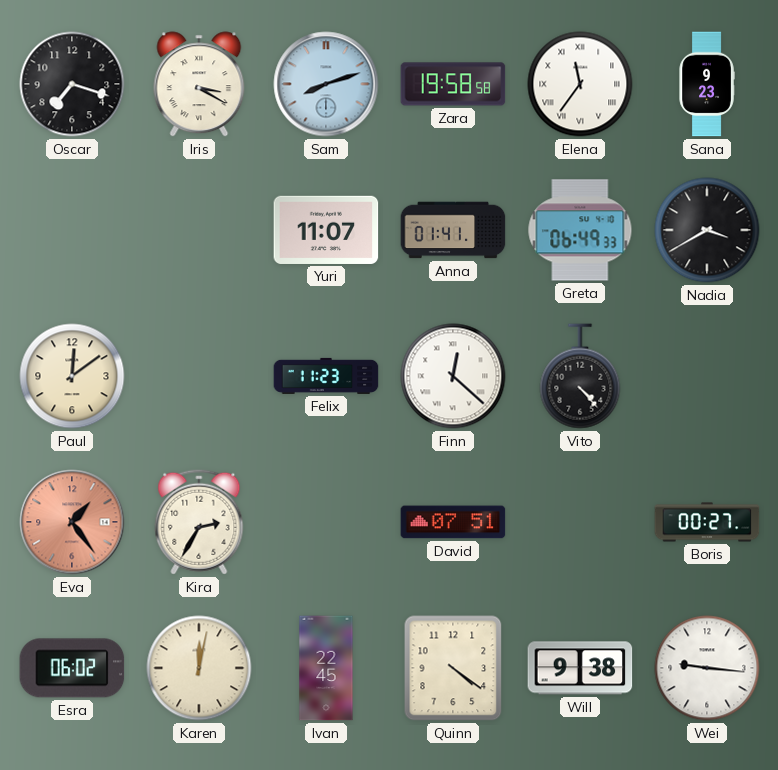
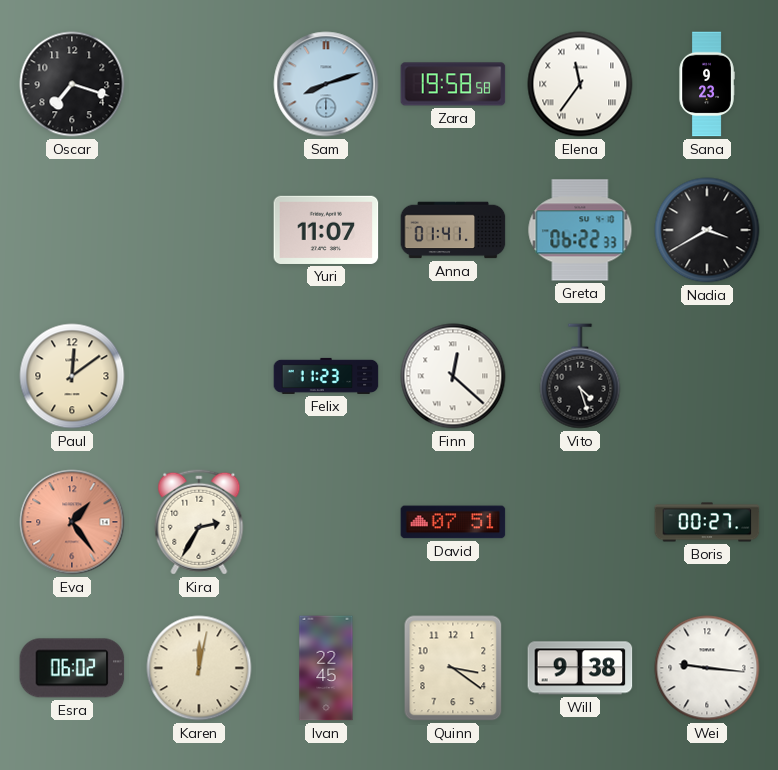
Iris: 3:20 -> none (199, 84)
Greta: 06:49 -> 06:22 (580, 230)
Vito: 4:23 -> 4:27 (580, 376)
Quinn: 4:21 -> 3:21 (453, 668)
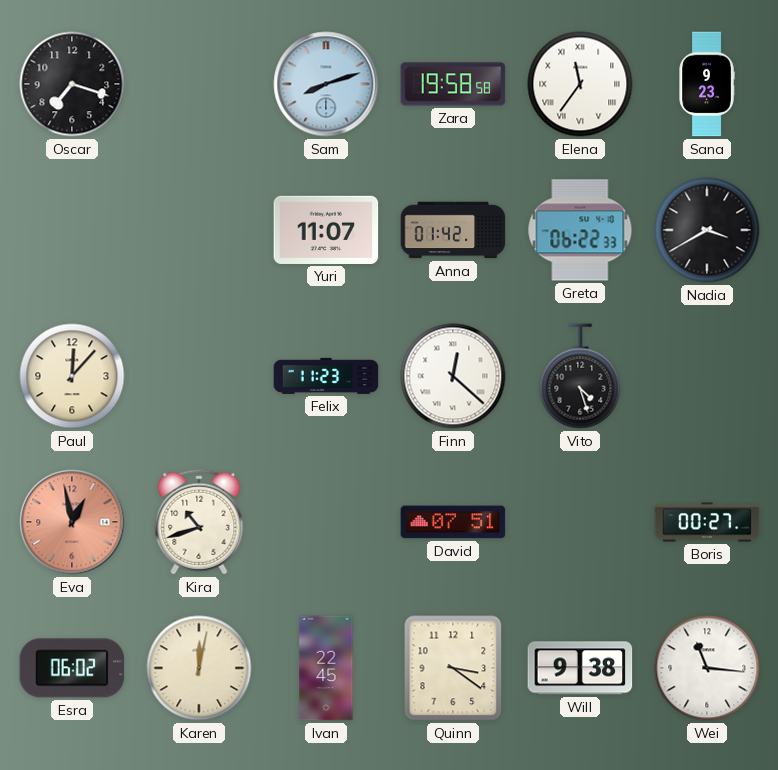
Anna: 01:41 -> 01:42 (453, 230)
Paul: 12:09 -> 12:07 (72, 376)
Eva: 1:24 -> 12:58 (72, 522)
Kira: 2:35 -> 10:42 (199, 522)
Wei: 9:16 -> 11:16 (707, 668)
